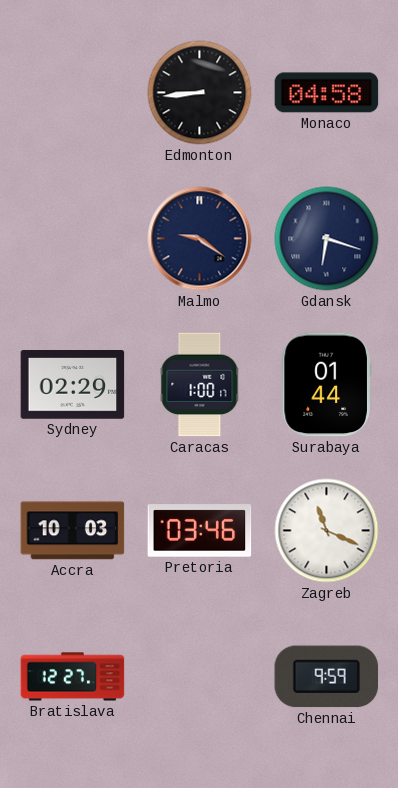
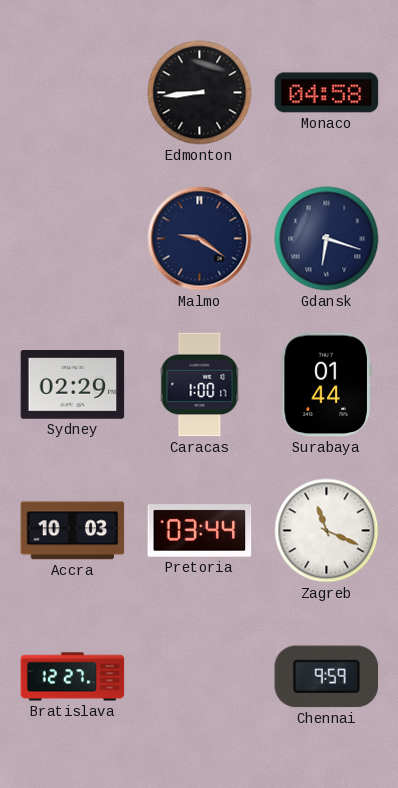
Pretoria: 03:46 -> 03:44 (200, 531)
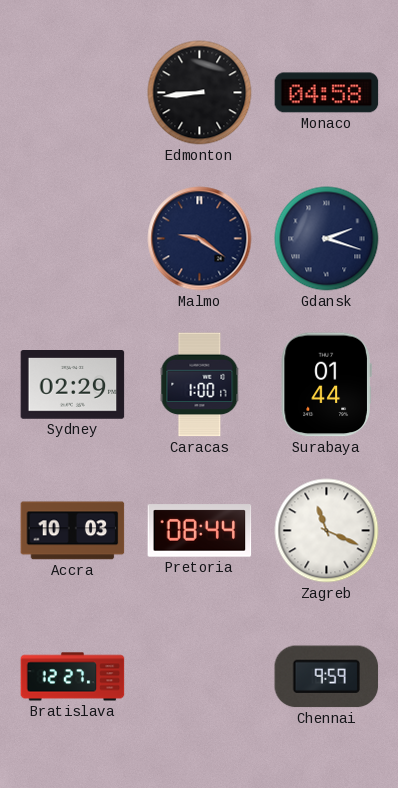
Gdansk: 6:18 -> 2:18 (327, 239)
Pretoria: 03:44 -> 08:44 (200, 531)
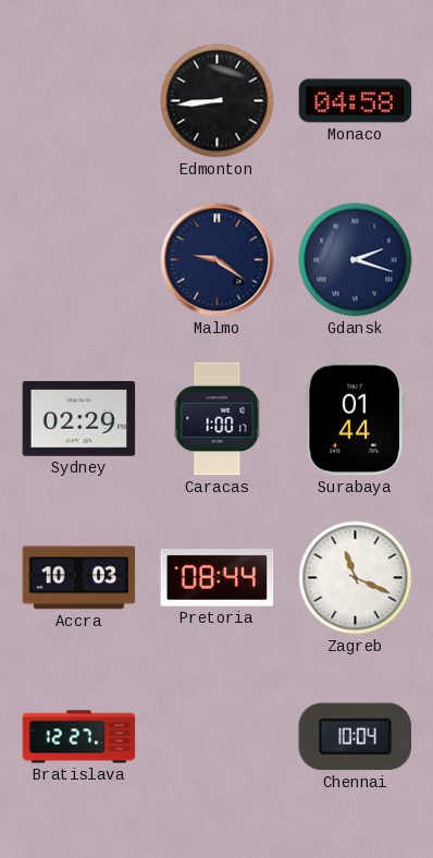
Chennai: 9:59 -> 10:04 (356, 737)
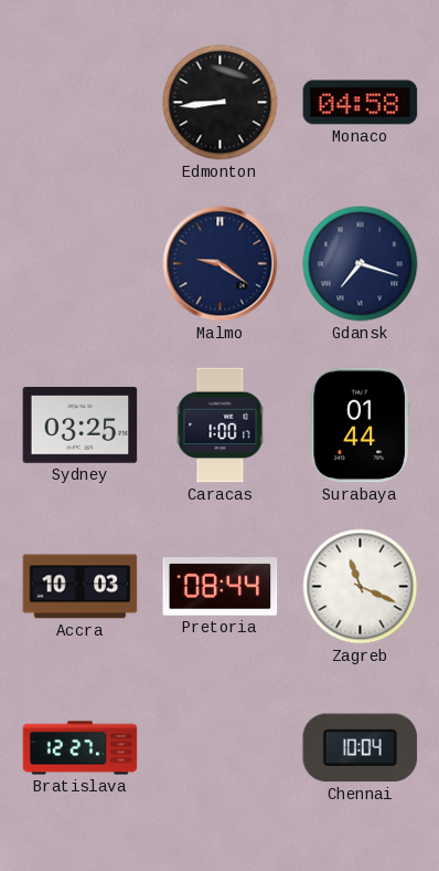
Gdansk: 2:18 -> 7:18 (361, 264)
Sydney: 02:29 -> 03:25 (81, 426)
